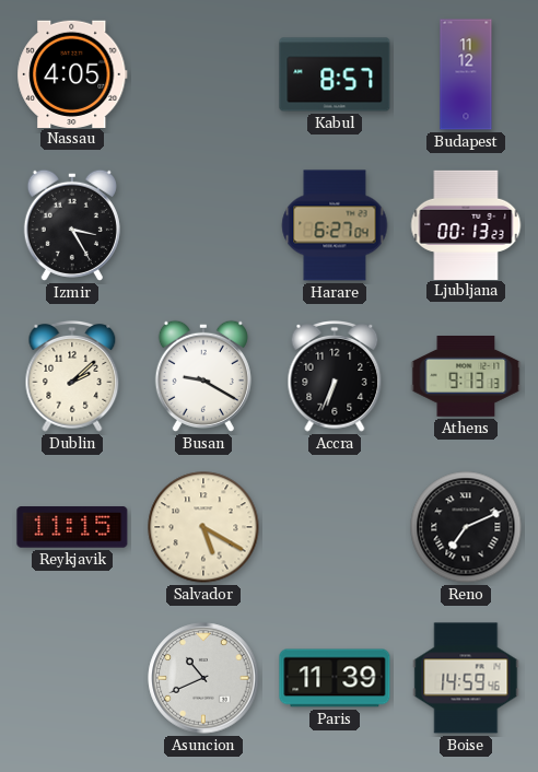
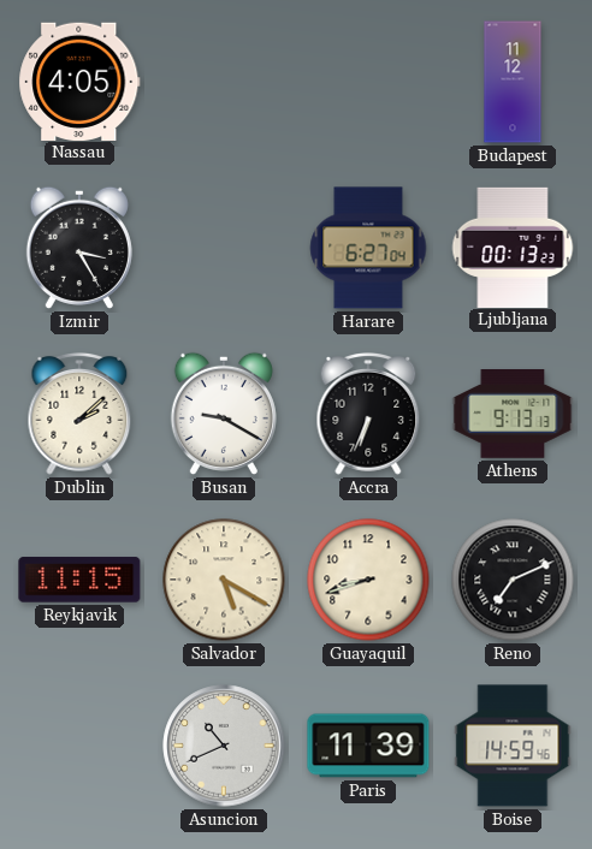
Kabul: 8:57 -> none (335, 74)
Guayaquil: none -> 8:42 (368, 580)
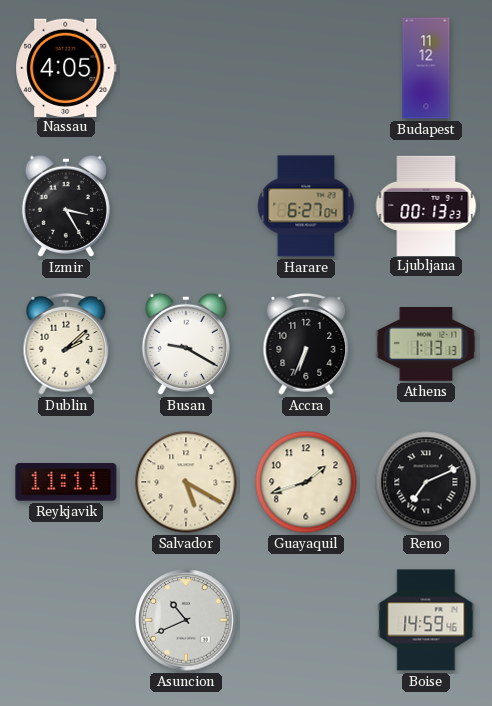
Athens: 9:13 -> 1:13 (426, 345)
Reykjavik: 11:15 -> 11:11 (66, 482)
Guayaquil: 8:42 -> 1:42 (306, 482)
Paris: 11:39 -> none (368, 746)
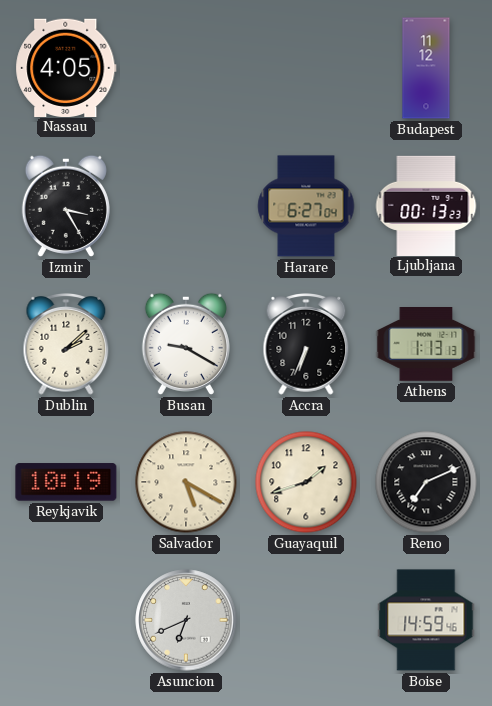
Reykjavik: 11:11 -> 10:19 (66, 482)
Asuncion: 10:41 -> 6:41 (186, 620)
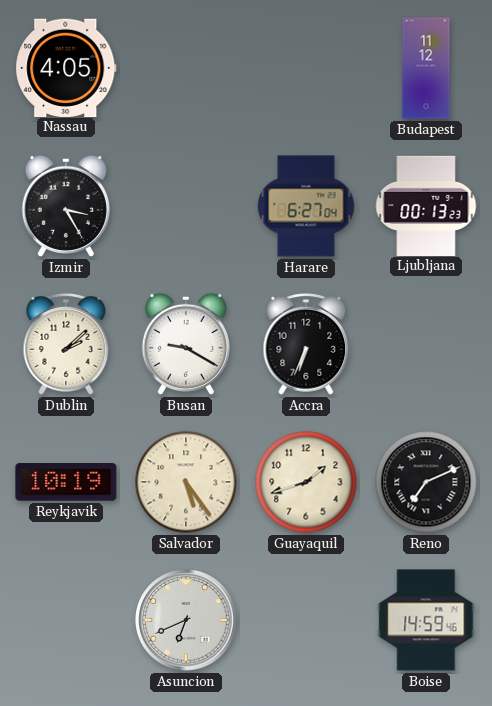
Athens: 1:13 -> none (426, 345)
Salvador: 5:20 -> 5:24 (186, 482)
